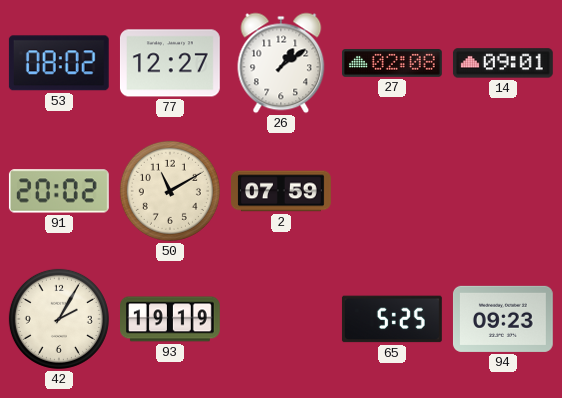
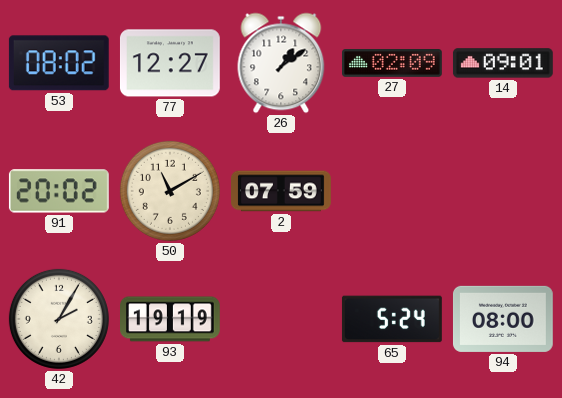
27: 02:08 -> 02:09 (393, 64)
65: 5:25 -> 5:24 (392, 319)
94: 09:23 -> 08:00 (503, 319)
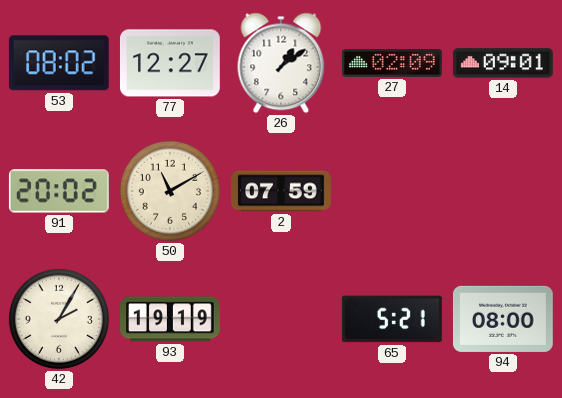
65: 5:24 -> 5:21 (392, 319)
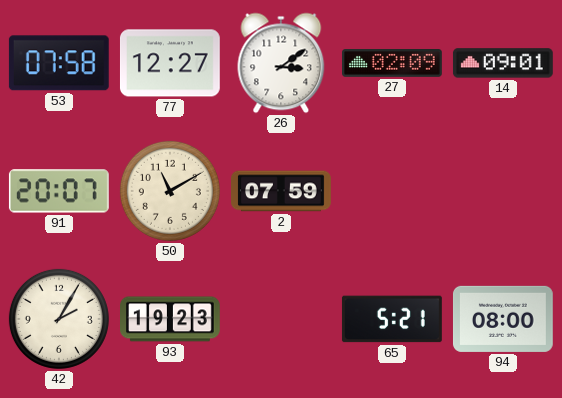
53: 08:02 -> 07:58 (59, 63)
26: 1:09 -> 3:09 (281, 63)
91: 20:02 -> 20:07 (59, 191)
93: 19:19 -> 19:23 (171, 319)
